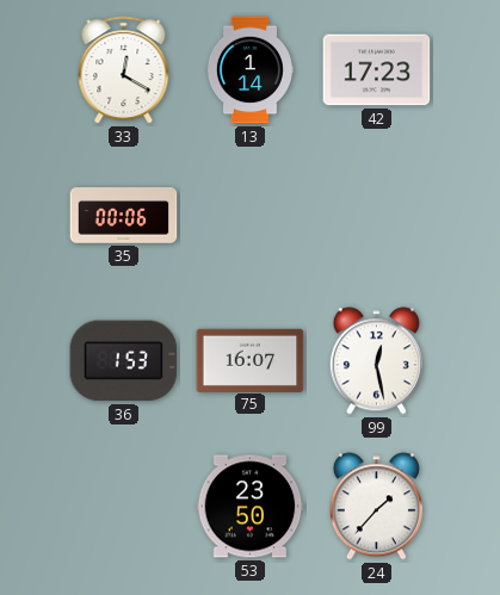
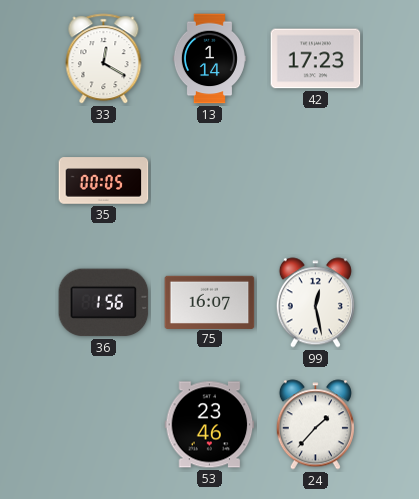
35: 00:06 -> 00:05 (104, 181)
36: 1:53 -> 1:56 (104, 303)
53: 23:50 -> 23:46 (210, 425)
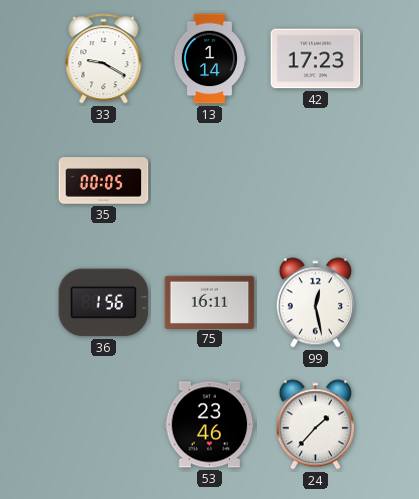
33: 12:20 -> 9:20 (104, 59)
75: 16:07 -> 16:11 (210, 302)
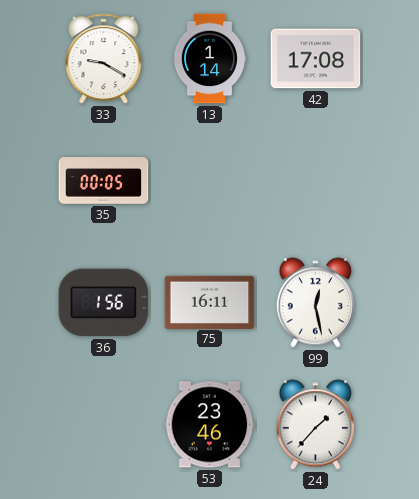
42: 17:23 -> 17:08 (316, 59)
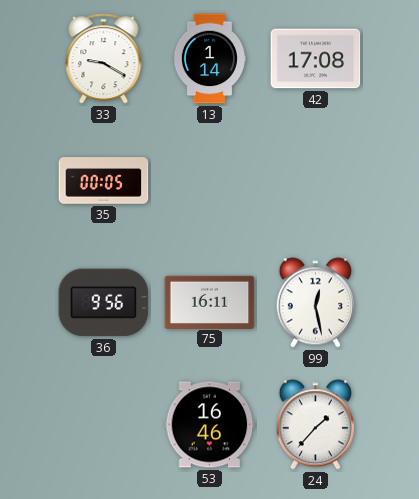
36: 1:56 -> 9:56 (104, 303)
53: 23:46 -> 16:46 (210, 425)
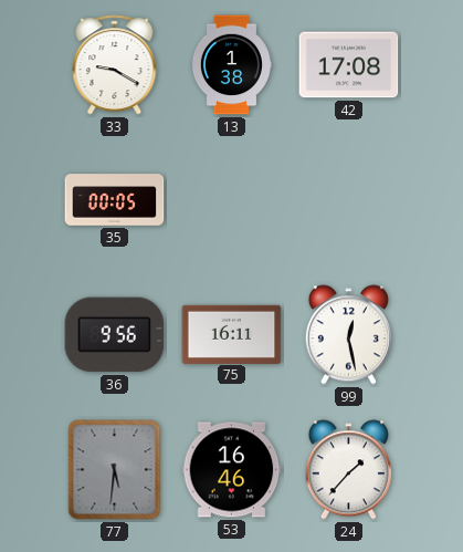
13: 1:14 -> 1:38 (231, 65)
77: none -> 5:31 (115, 470)
